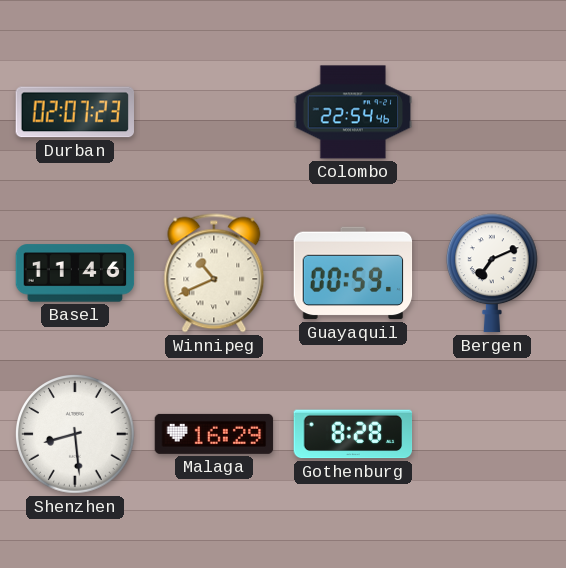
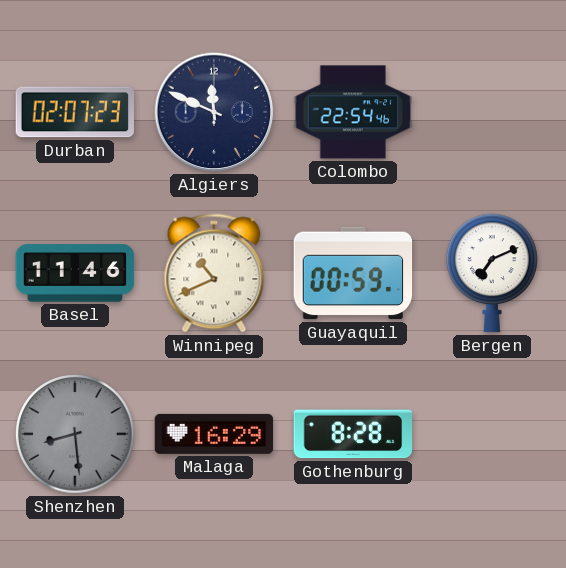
Algiers: none -> 11:49 (214, 112)
Shenzhen dial: white -> grey (75, 434)
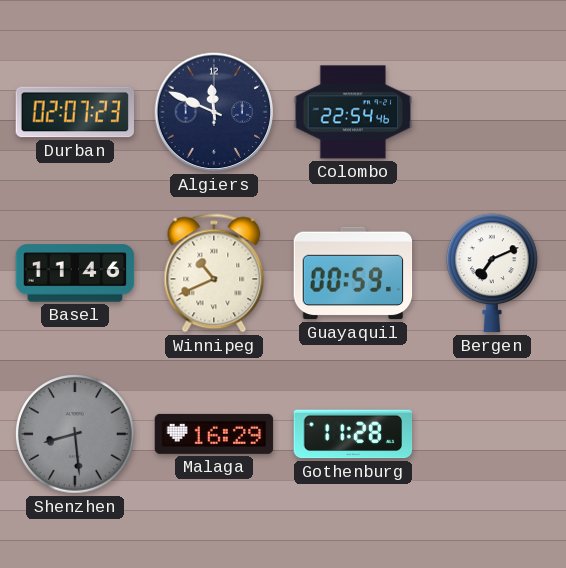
Gothenburg: 8:28 -> 11:28 (353, 434)
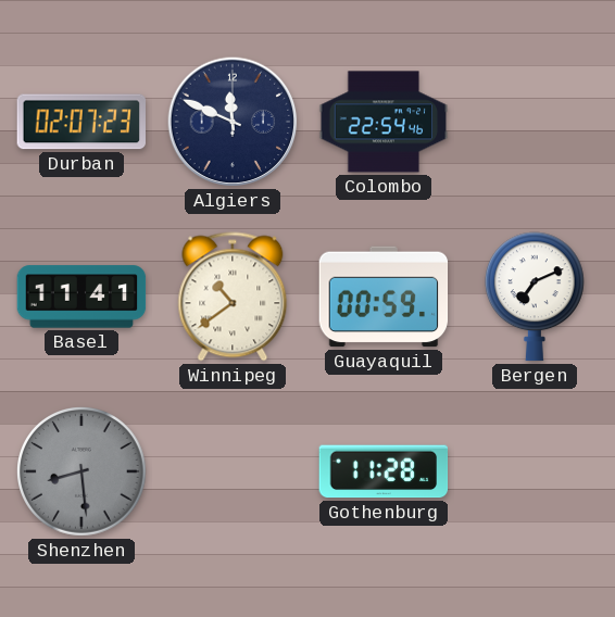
Basel: 11:46 -> 11:41 (81, 297)
Winnipeg: 10:41 -> 10:39 (233, 297)
Malaga: 16:29 -> none (214, 434)
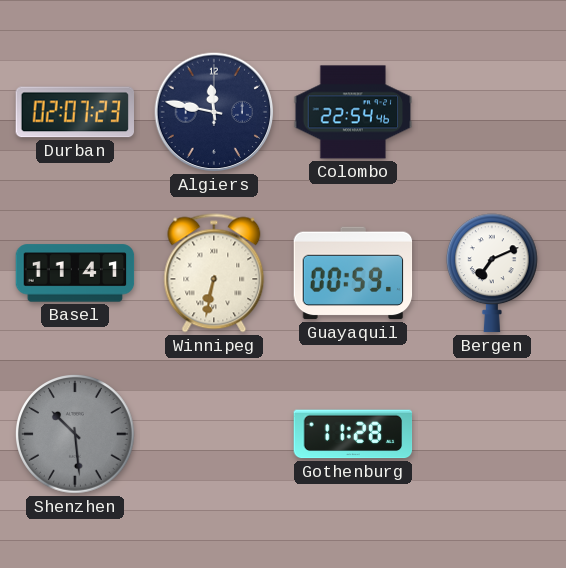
Algiers: 11:49 -> 11:47 (214, 112)
Winnipeg: 10:39 -> 6:32 (214, 273)
Shenzhen: 8:29 -> 10:29 (75, 434)
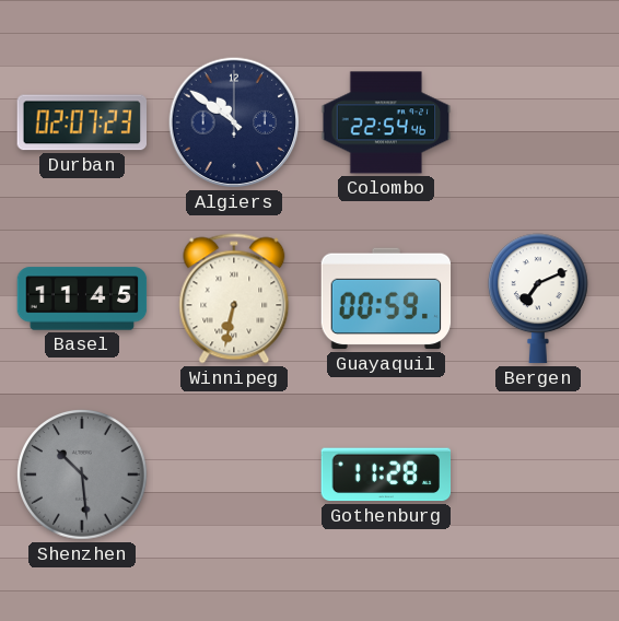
Algiers: 11:47 -> 10:51 (234, 122)
Basel: 11:41 -> 11:45 (82, 298)
